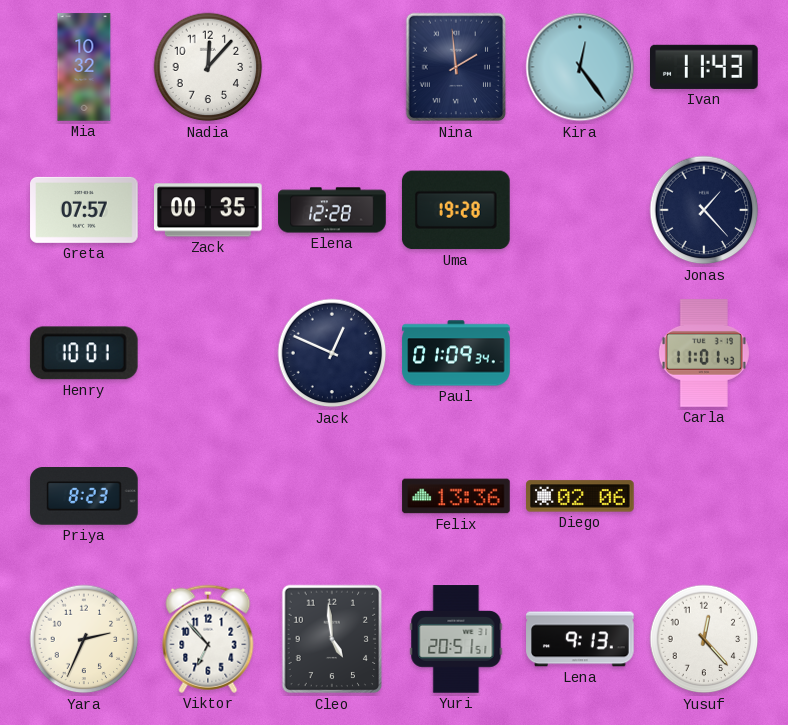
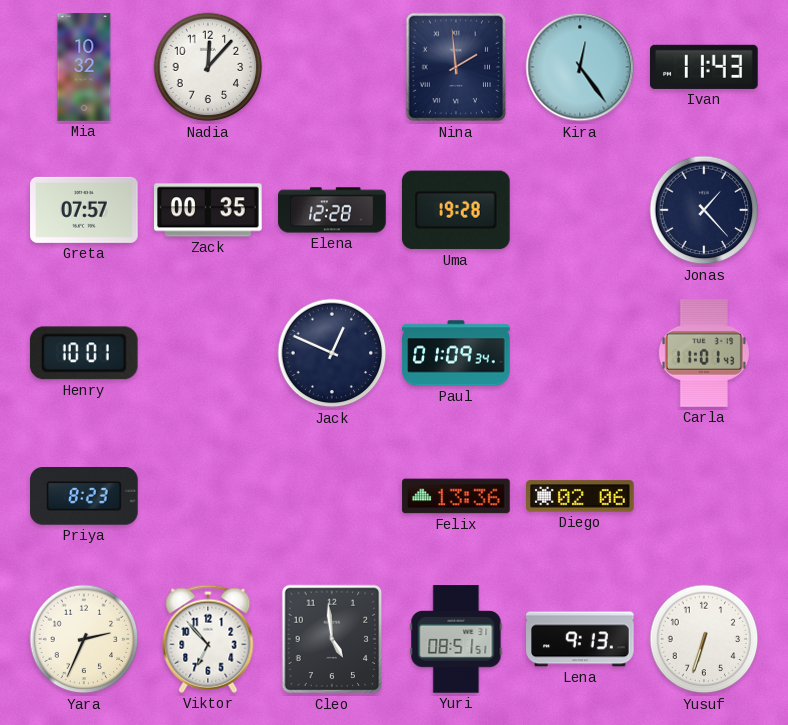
Yuri: 20:51 -> 08:51 (456, 639)
Yusuf: 12:23 -> 6:33 (704, 639)
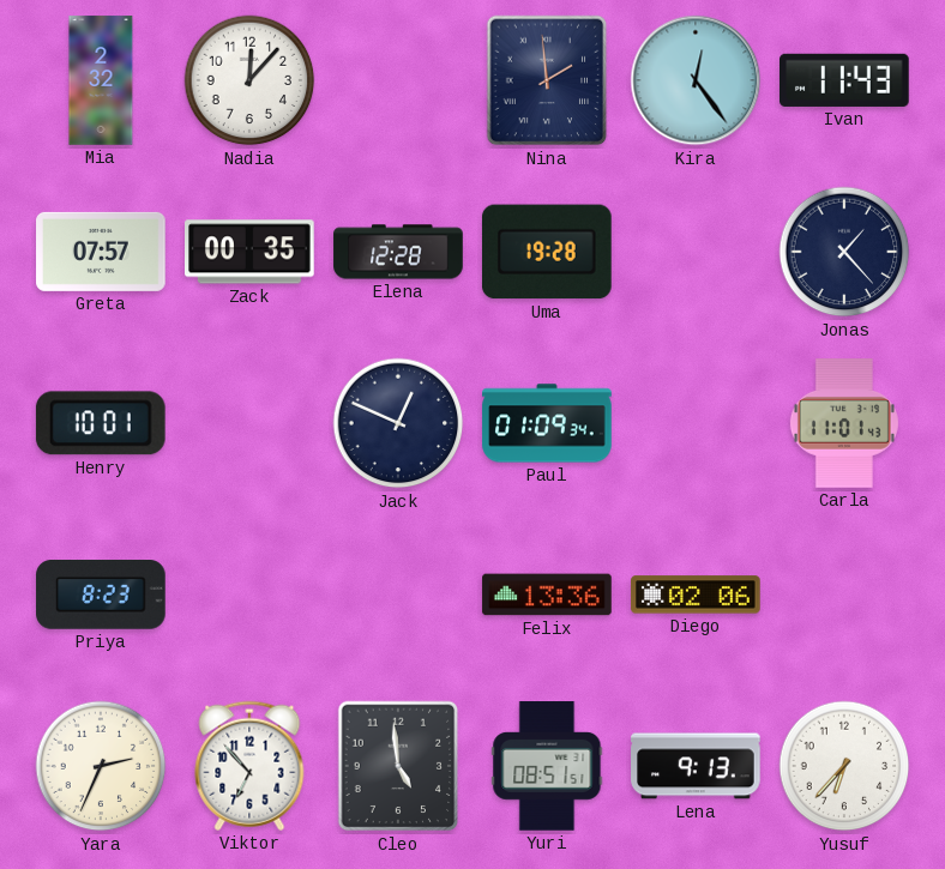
Mia: 10:32 -> 2:32 (101, 80)
Yusuf: 6:33 -> 6:37 (844, 766)
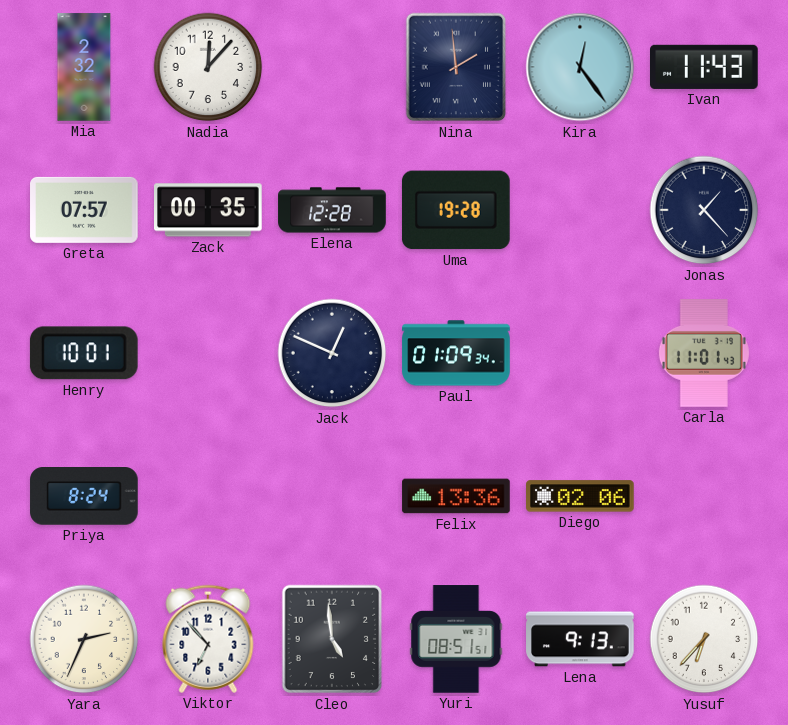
Priya: 8:23 -> 8:24 (84, 496)
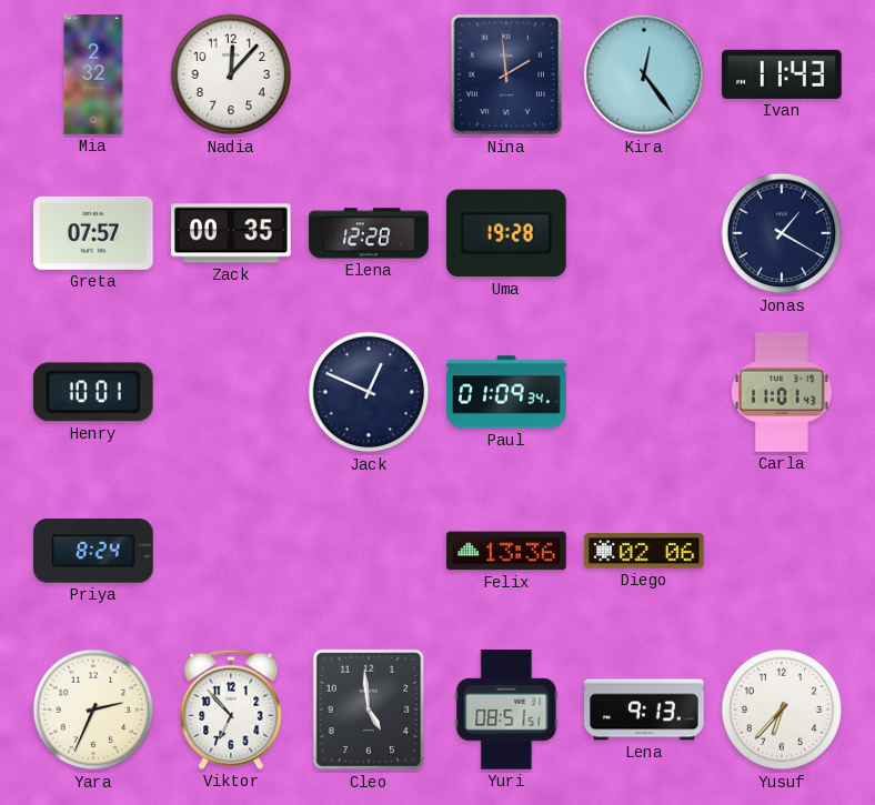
Jonas: 1:23 -> 1:20 (782, 233)
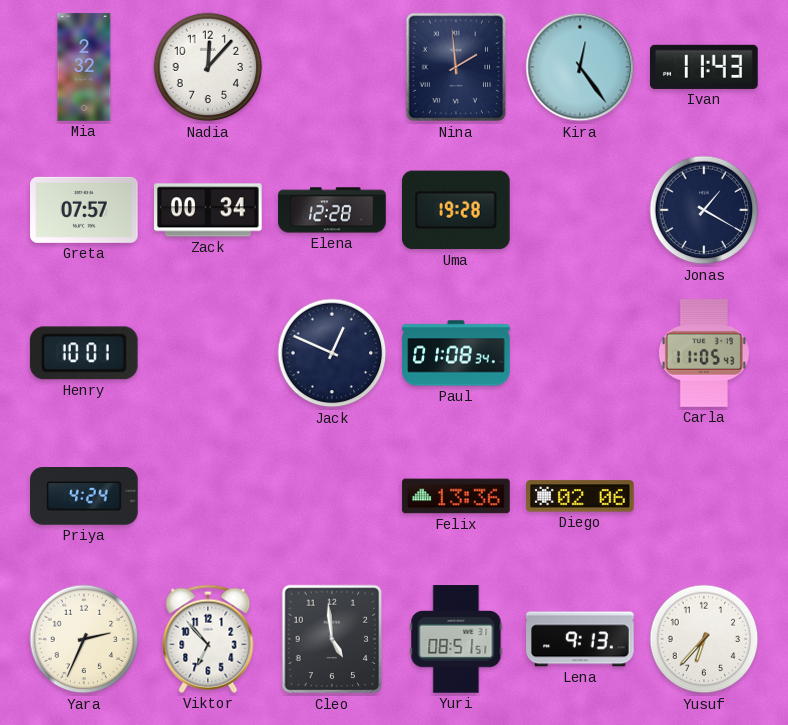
Zack: 00:35 -> 00:34 (208, 210)
Paul: 01:09 -> 01:08 (456, 353)
Carla: 11:01 -> 11:05 (704, 353)
Priya: 8:24 -> 4:24 (84, 496)
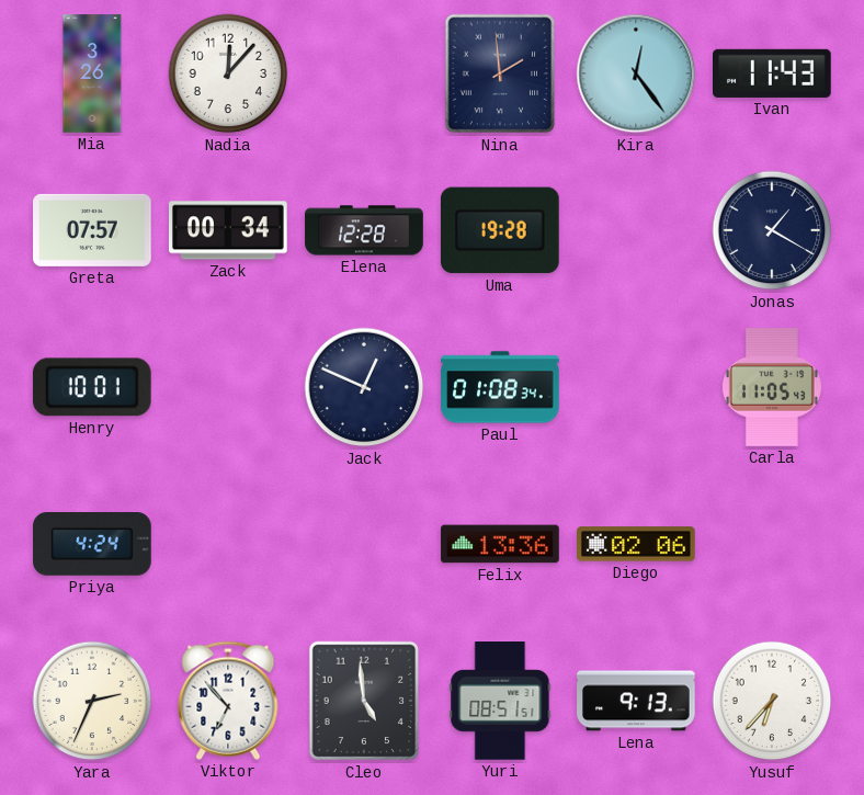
Mia: 2:32 -> 3:26 (92, 73)
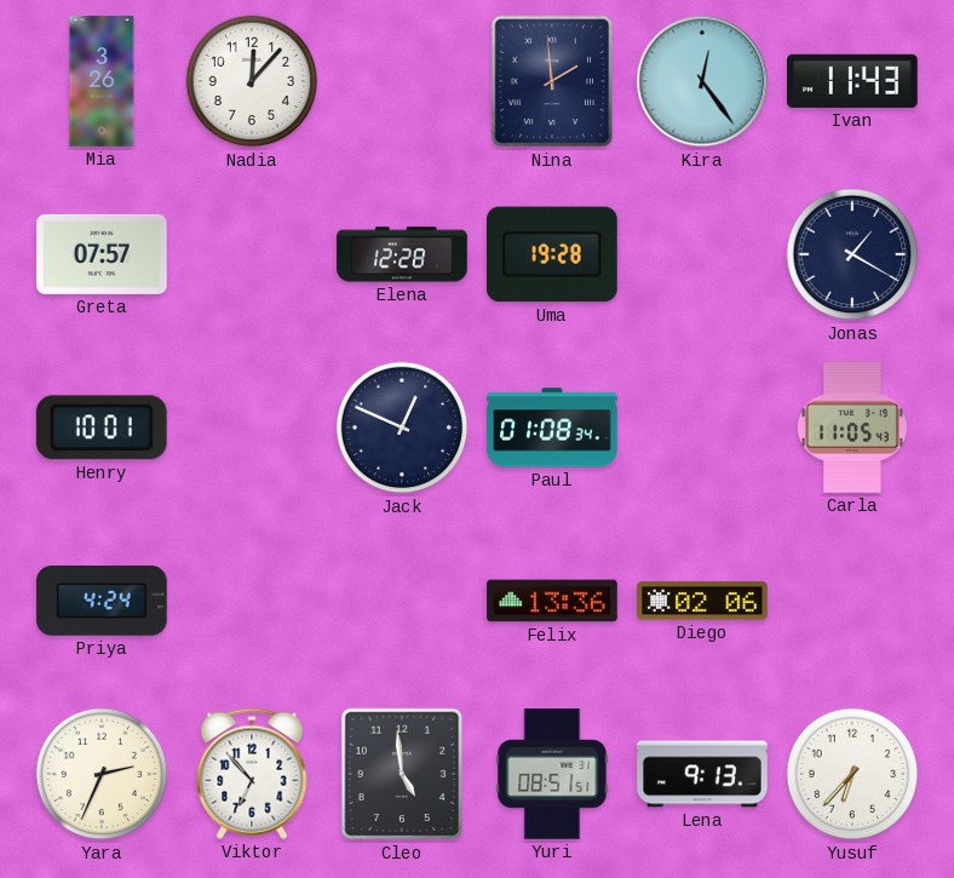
Zack: 00:34 -> none (228, 230)
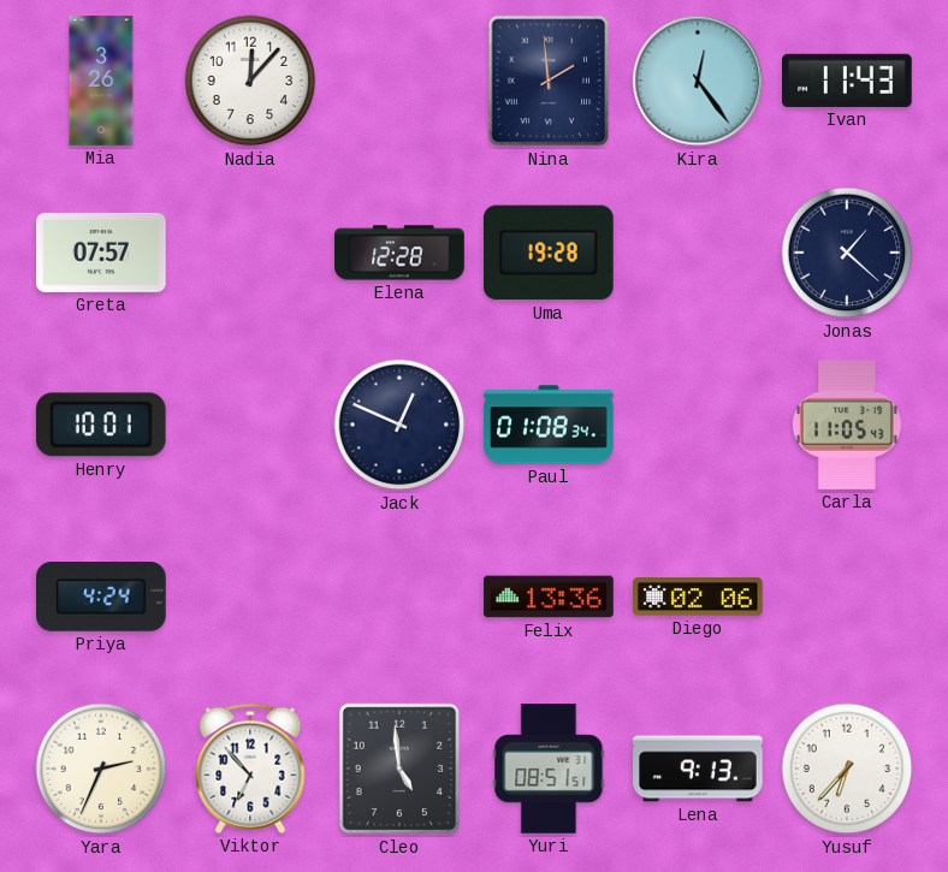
Jonas: 1:20 -> 1:22 (847, 253)
